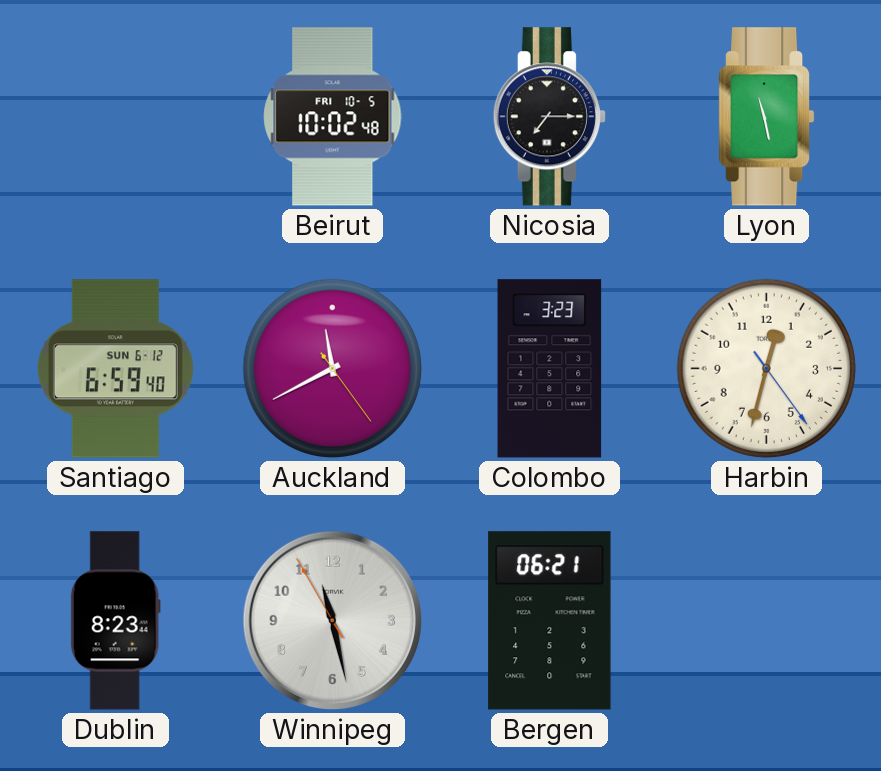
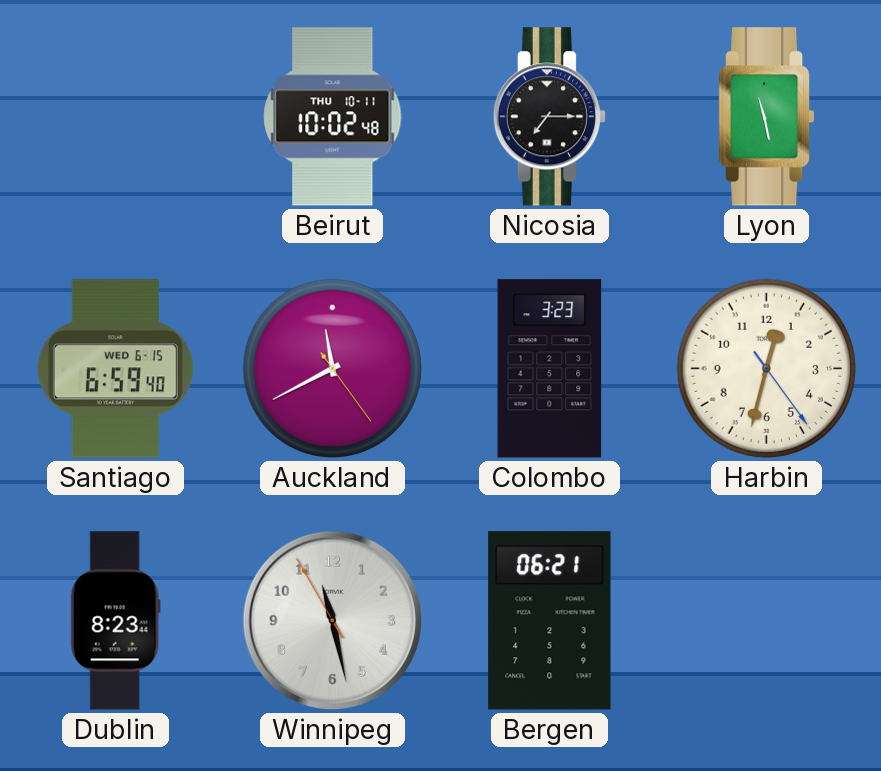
Beirut date: FRI 10-5 -> THU 10-11 (333, 117)
Santiago date: SUN 6-12 -> WED 6-15 (115, 369)
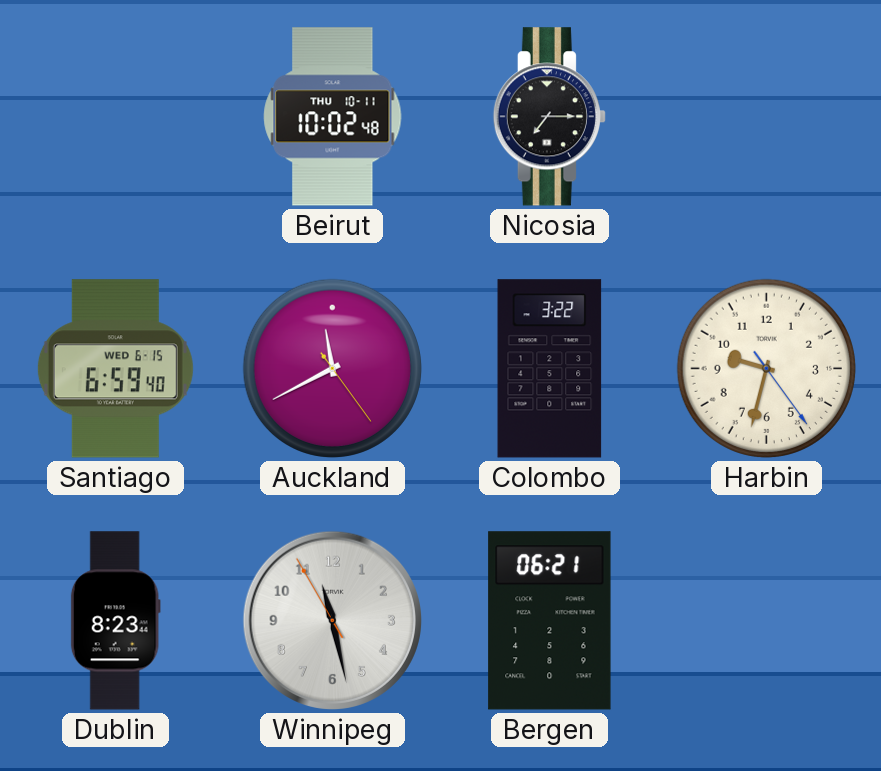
Lyon: 11:28 -> none (767, 117)
Colombo: 3:23 -> 3:22 (550, 369)
Harbin: 12:32 -> 9:32 (766, 368)
